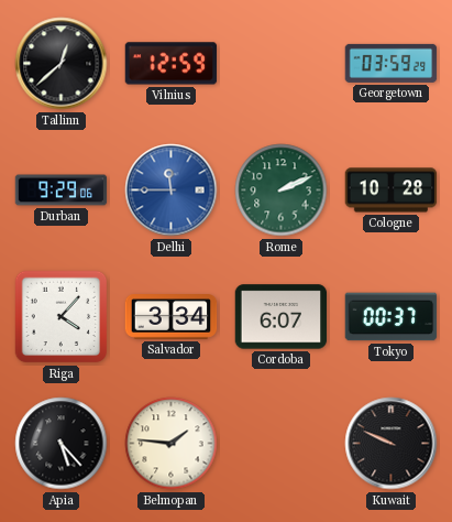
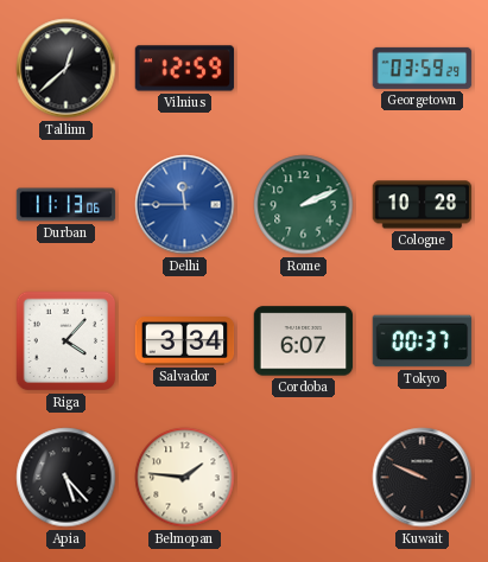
Durban: 9:29 -> 11:13 (66, 205)
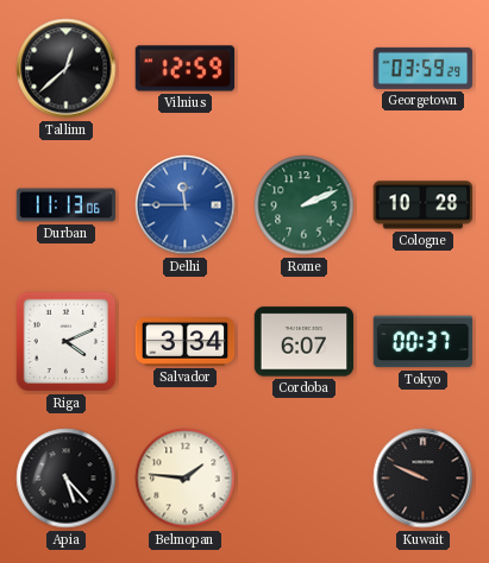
Riga: 4:07 -> 4:11 (67, 342)
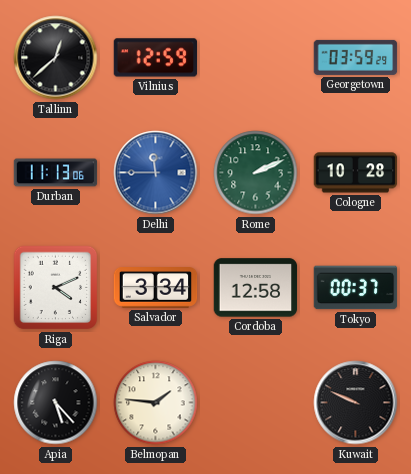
Cordoba: 6:07 -> 12:58 (256, 288)
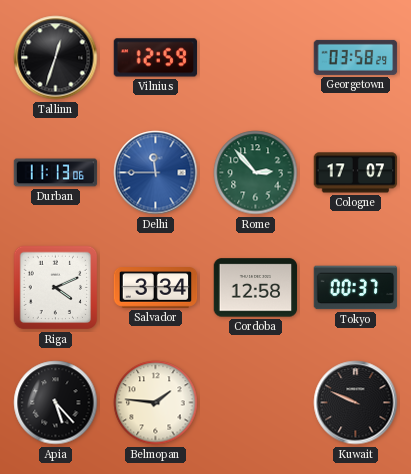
Tallinn: 12:38 -> 12:33 (56, 58)
Georgetown: 03:59 -> 03:58 (356, 57)
Rome: 2:11 -> 2:53 (256, 173)
Cologne: 10:28 -> 17:07 (356, 173)
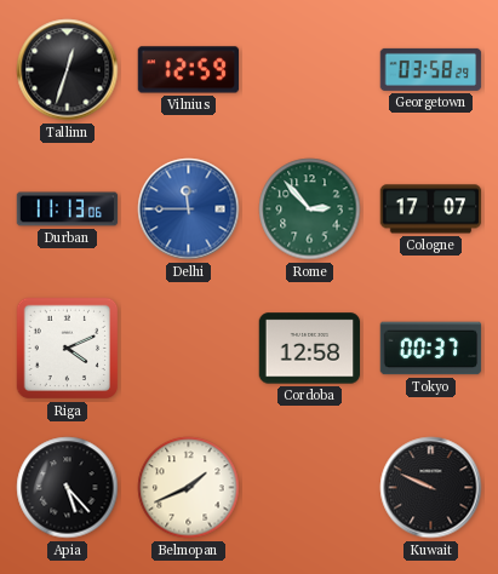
Salvador: 3:34 -> none (156, 288)
Belmopan: 1:46 -> 1:41 (189, 488)
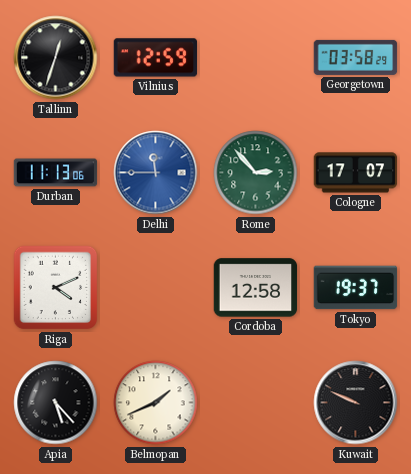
Tokyo: 00:37 -> 19:37 (356, 288)
